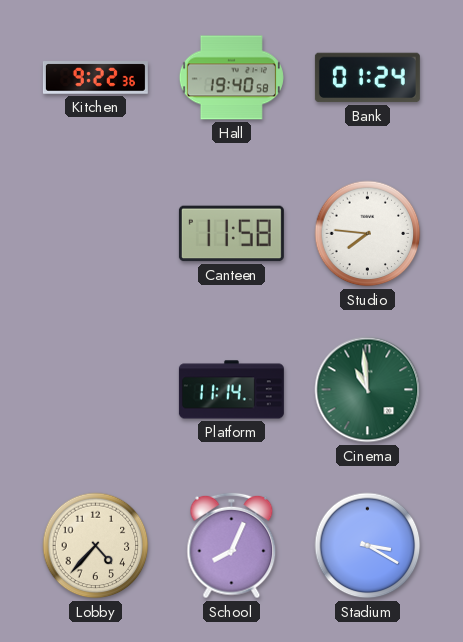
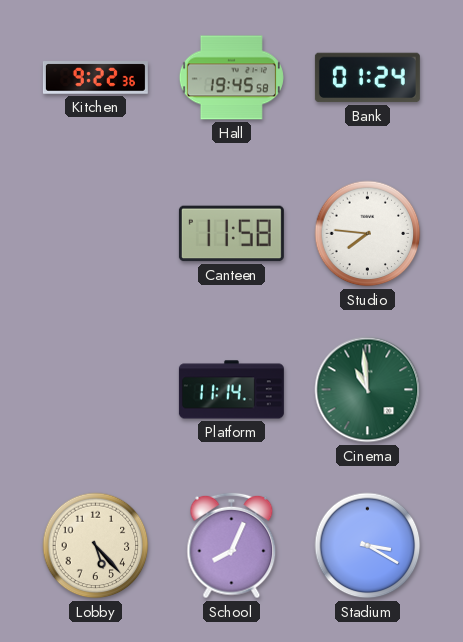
Hall: 19:40 -> 19:45 (231, 78)
Lobby: 4:37 -> 5:23 (96, 546)
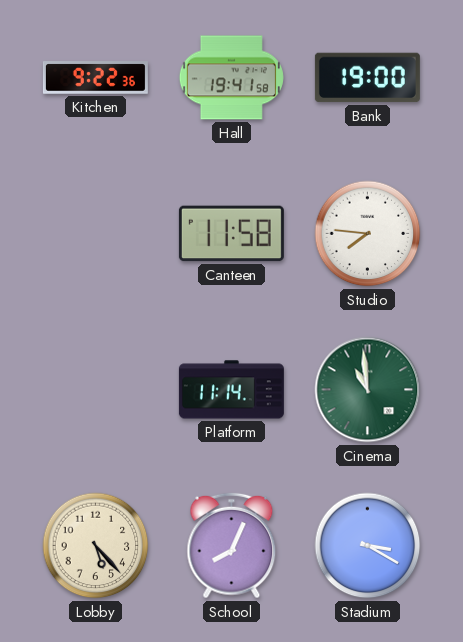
Hall: 19:45 -> 19:41 (231, 78)
Bank: 01:24 -> 19:00 (367, 78)
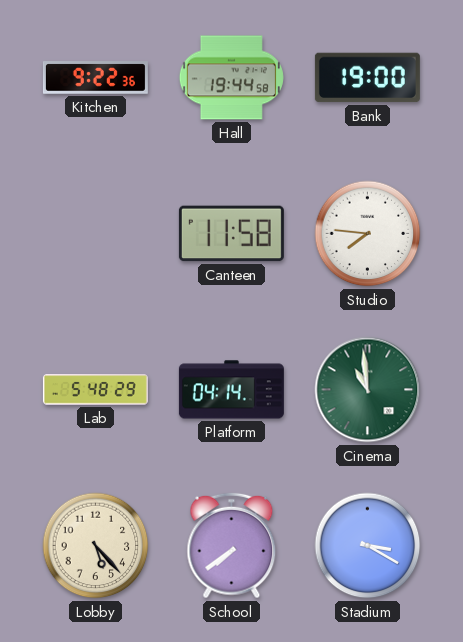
Hall: 19:41 -> 19:44 (231, 78)
Lab: none -> 5:48 (95, 390)
Platform: 11:14 -> 04:14 (231, 390)
School: 8:04 -> 7:39 (232, 546)
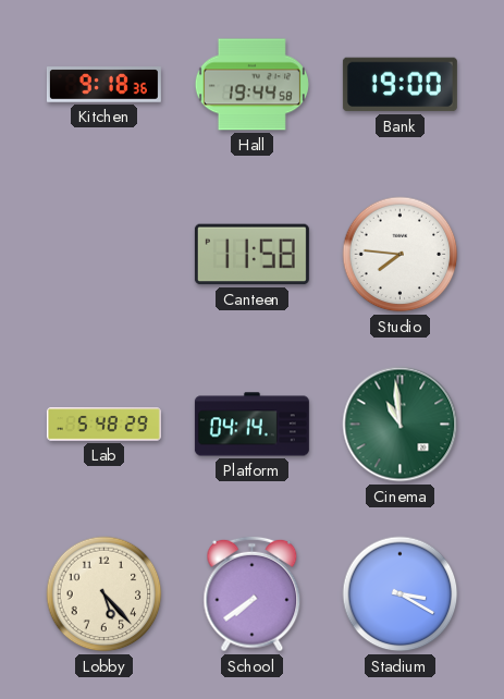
Kitchen: 9:22 -> 9:18 (103, 85)
